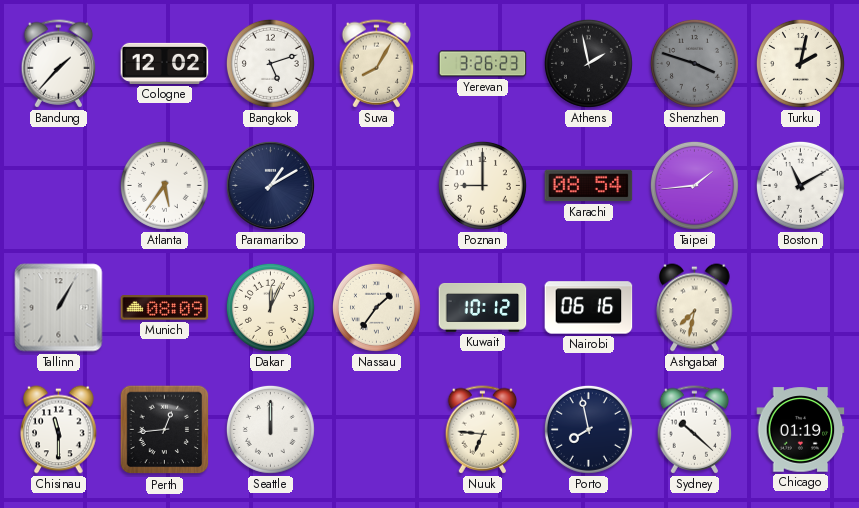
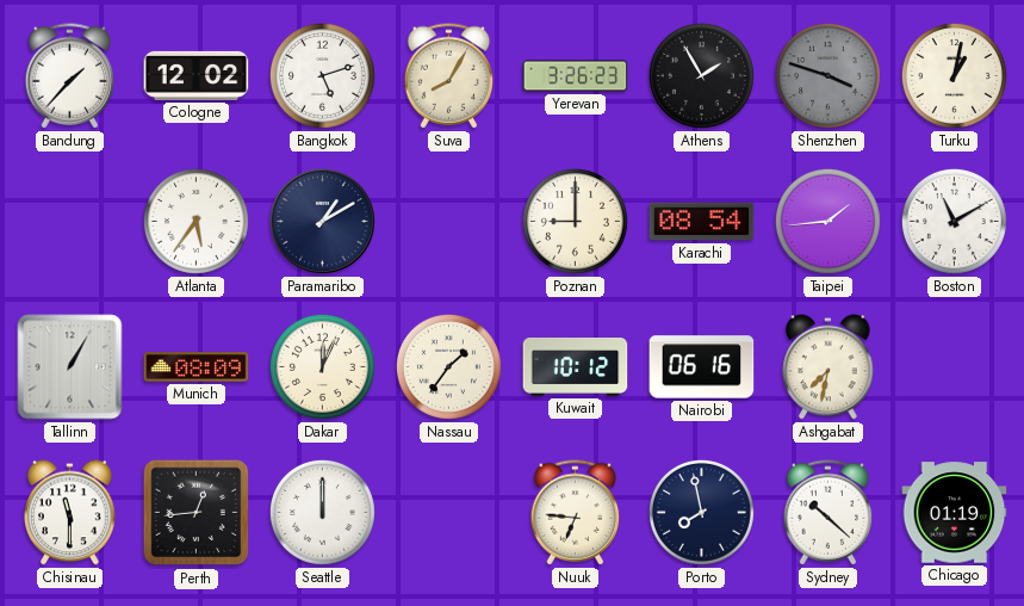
Athens: 1:58 -> 1:55 (701, 75)
Turku: 2:02 -> 1:02 (954, 75)
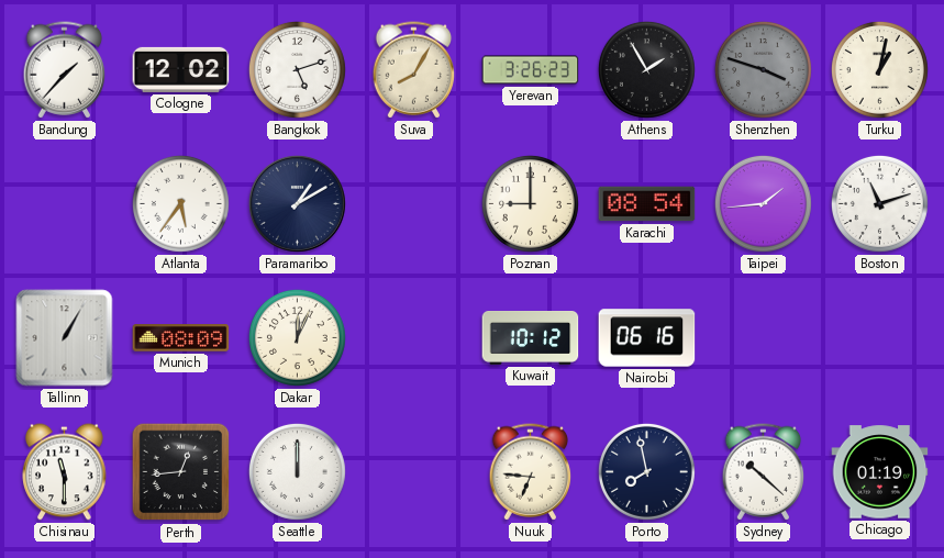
Boston: 11:10 -> 11:12 (879, 203)
Nassau: 1:36 -> none (448, 366)
Ashgabat: 7:32 -> none (828, 367)
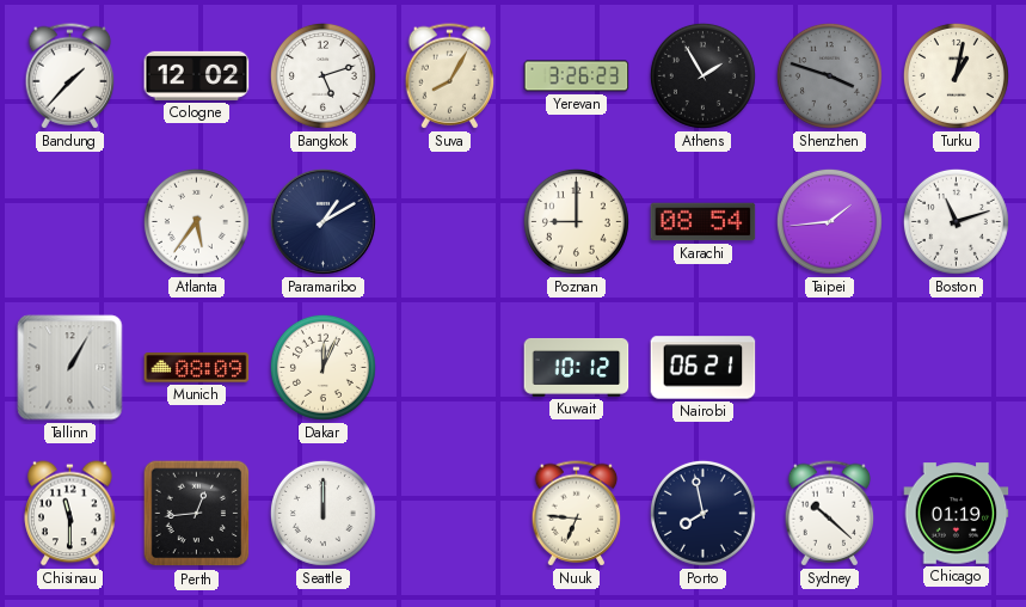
Nairobi: 06:16 -> 06:21 (704, 368)
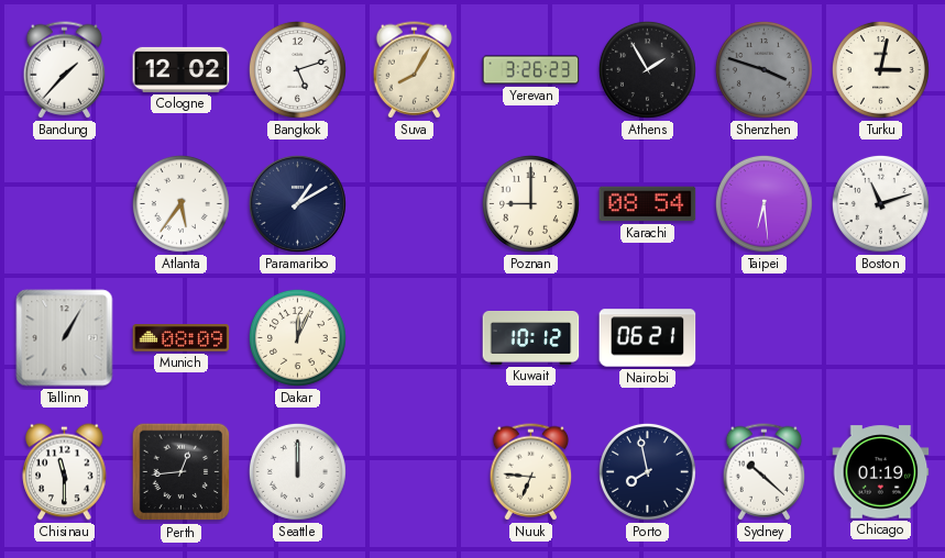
Turku: 1:02 -> 3:02 (880, 69)
Taipei: 1:44 -> 6:29 (763, 203)
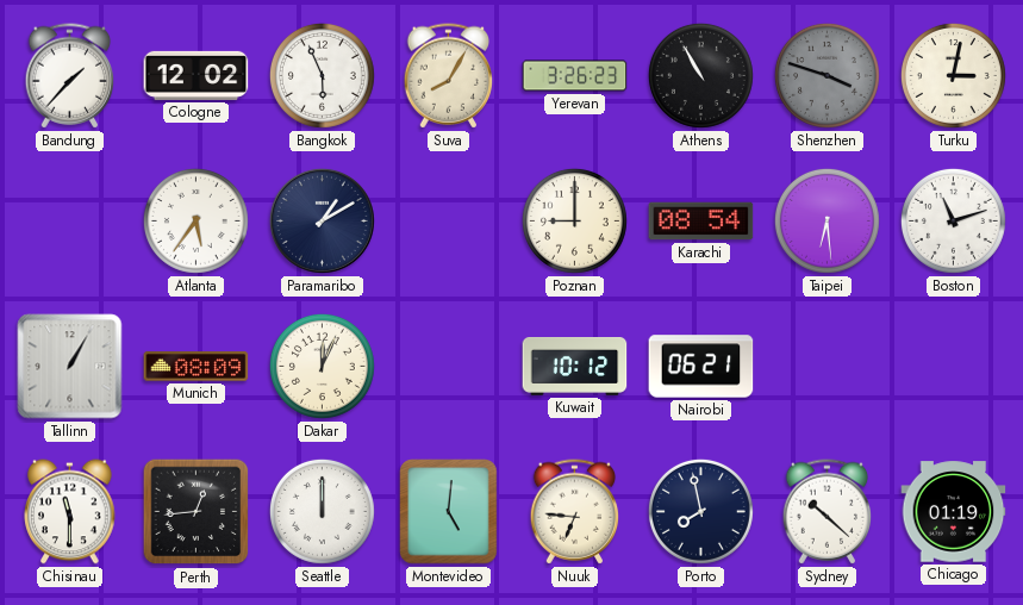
Bangkok: 5:12 -> 5:56 (322, 75)
Athens: 1:55 -> 10:55 (700, 75)
Montevideo: none -> 5:01 (449, 512)
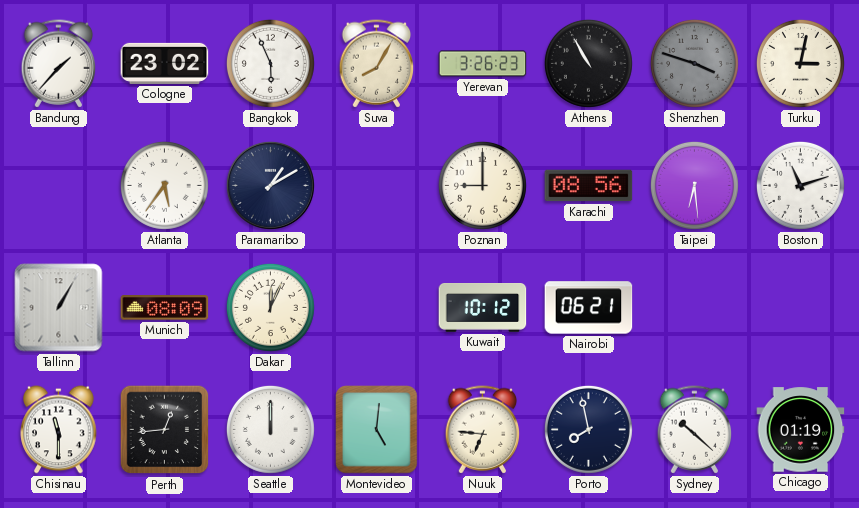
Cologne: 12:02 -> 23:02 (165, 63)
Karachi: 08:54 -> 08:56 (589, 186)
